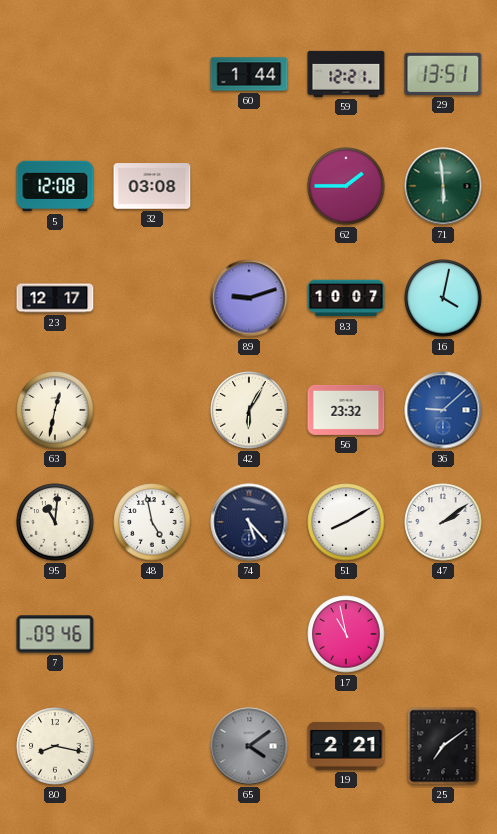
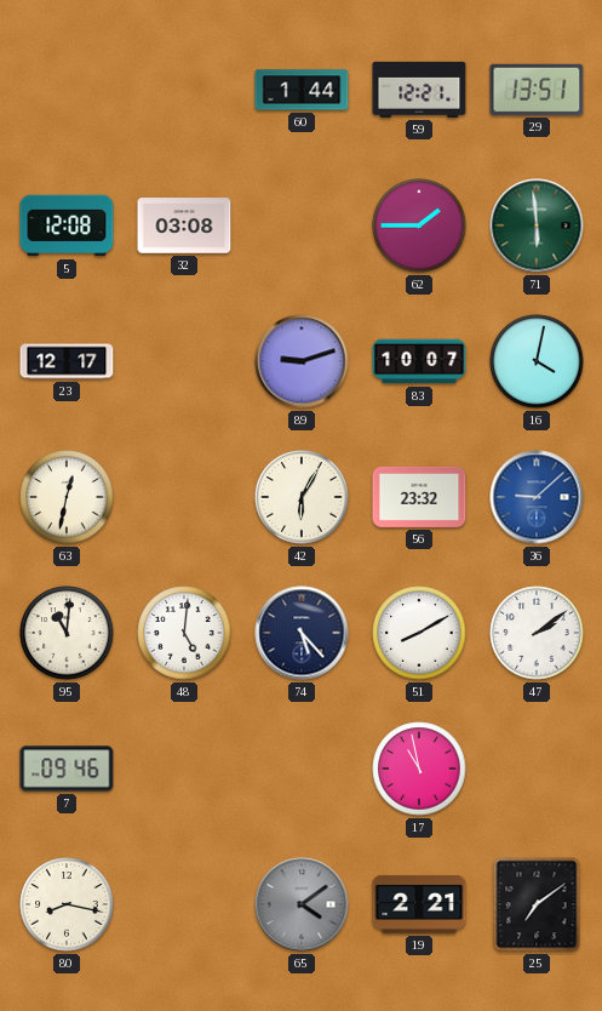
48: 4:58 -> 5:01 (184, 633)
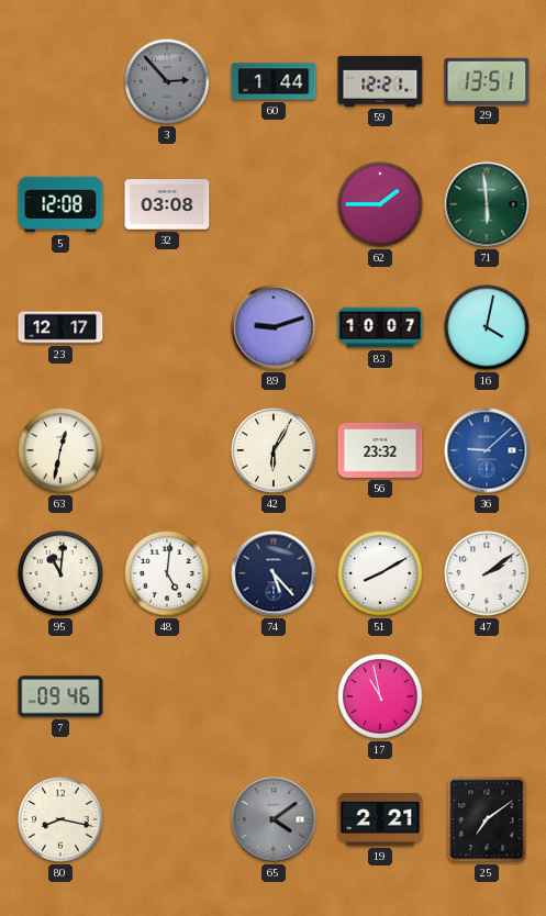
3: none -> 2:53 (167, 81)
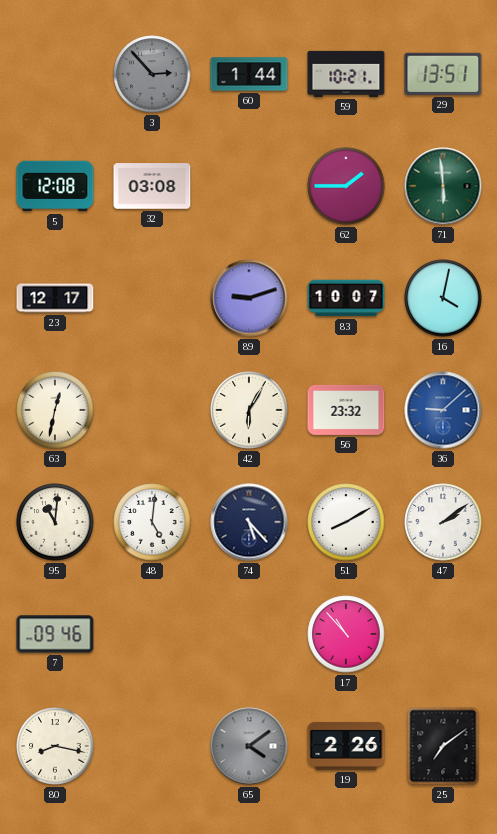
59: 12:21 -> 10:21 (346, 74)
17: 10:58 -> 10:53 (346, 634)
19: 2:21 -> 2:26 (346, 746)
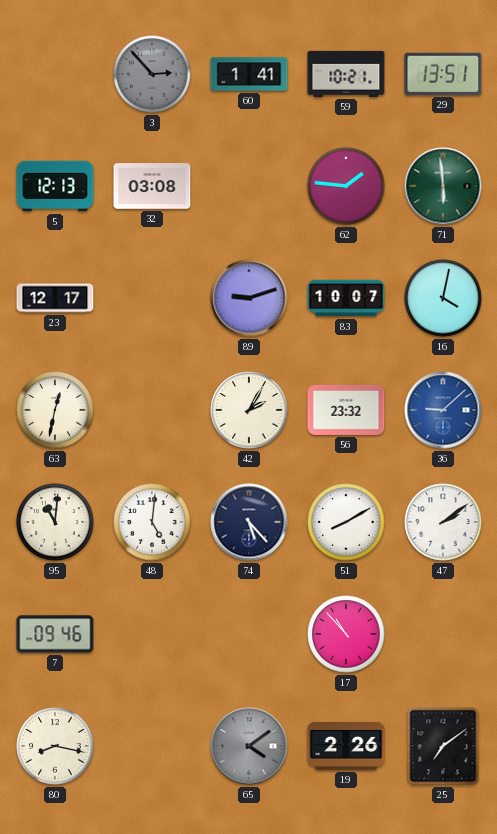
60: 1:44 -> 1:41 (249, 74)
5: 12:08 -> 12:13 (55, 186)
62: 1:45 -> 1:46 (346, 186)
42: 6:05 -> 2:05 (249, 410)
